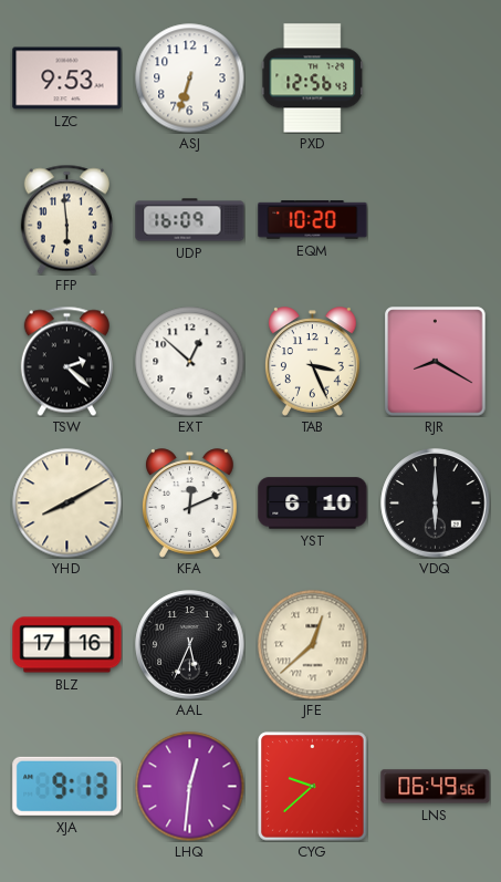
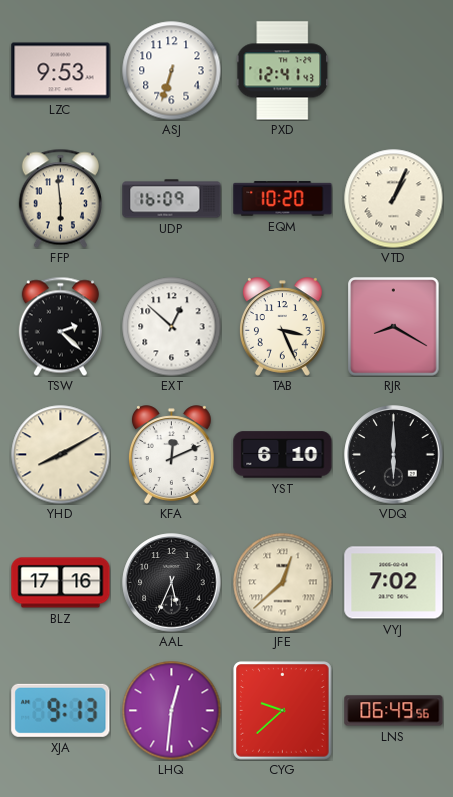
PXD: 12:56 -> 12:41 (283, 71)
VTD: none -> 1:04 (394, 199)
VYJ: none -> 7:02 (394, 583)
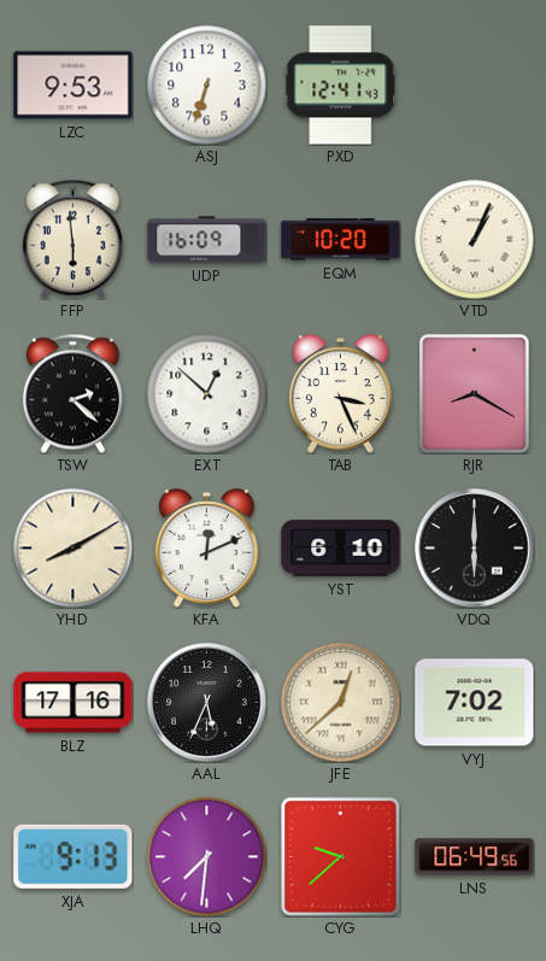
LHQ: 12:31 -> 7:31 (207, 857)
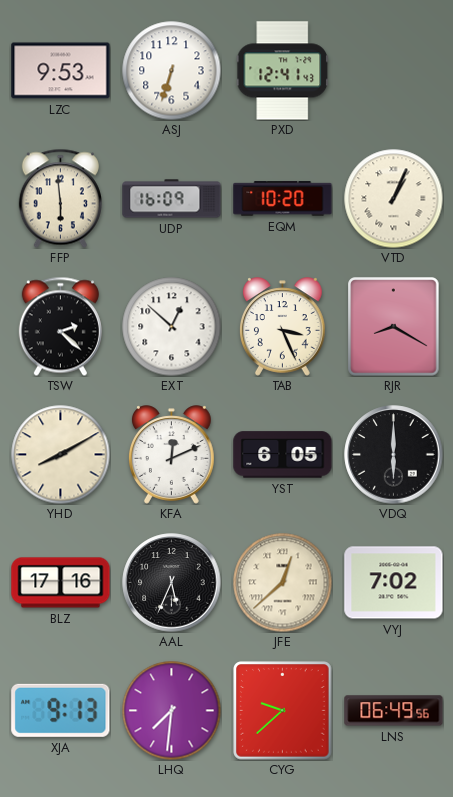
YST: 6:10 -> 6:05 (283, 455)
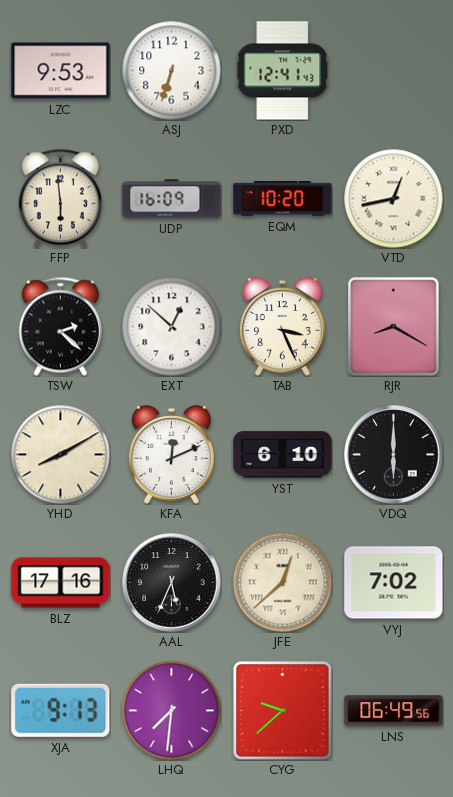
VTD: 1:04 -> 12:43 (394, 199)
YST: 6:05 -> 6:10 (283, 455)
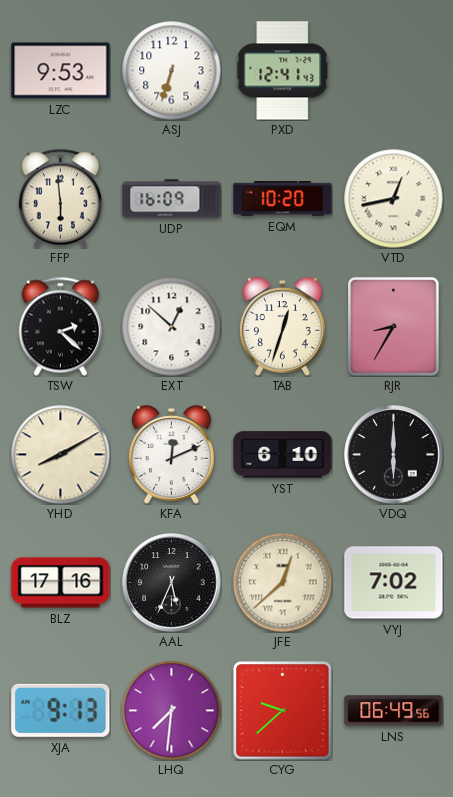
TAB: 3:26 -> 12:33 (282, 327)
RJR: 8:20 -> 8:35 (394, 327)
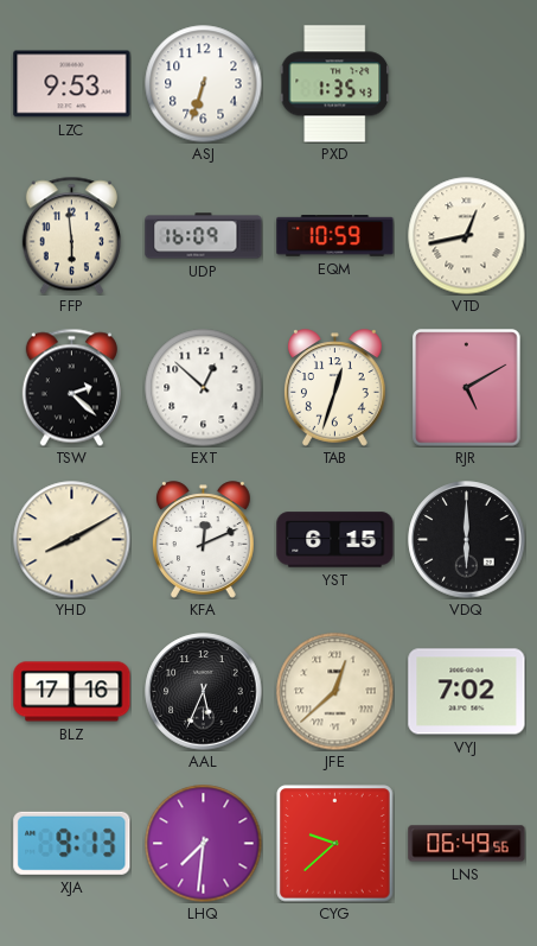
PXD: 12:41 -> 1:35 (335, 84)
EQM: 10:20 -> 10:59 (335, 236)
RJR: 8:35 -> 5:10 (467, 388)
YST: 6:10 -> 6:15 (335, 540)
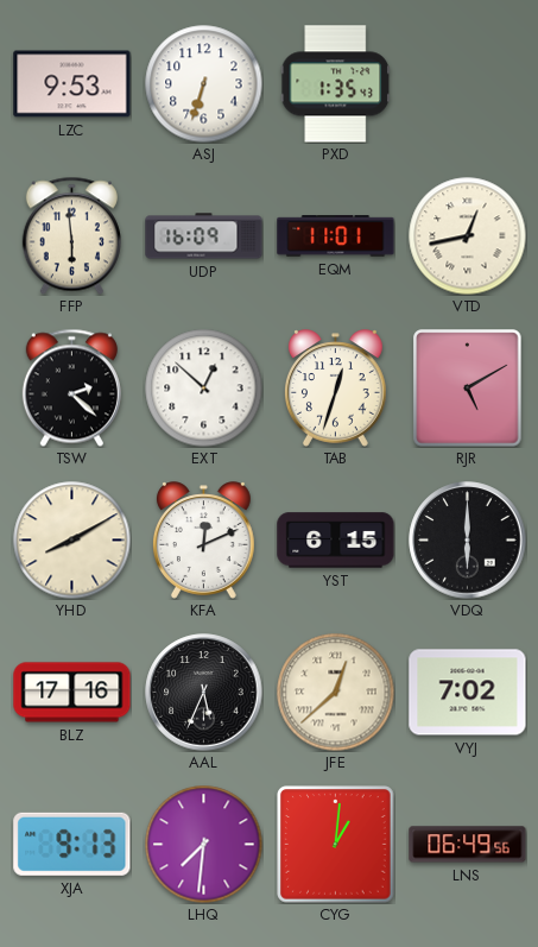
EQM: 10:59 -> 11:01 (336, 236)
CYG: 9:38 -> 1:01 (336, 845)
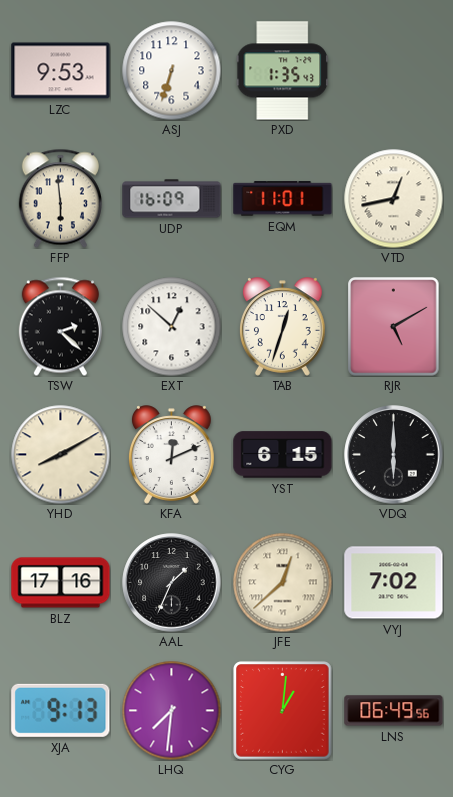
AAL: 5:34 -> 1:34 (172, 583)
